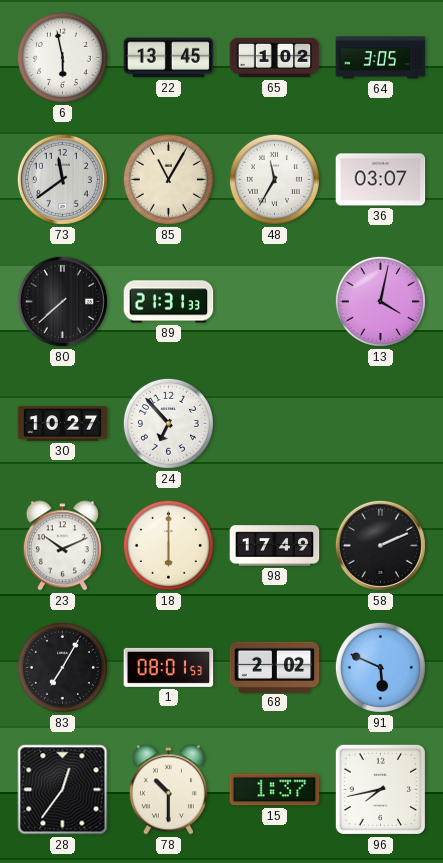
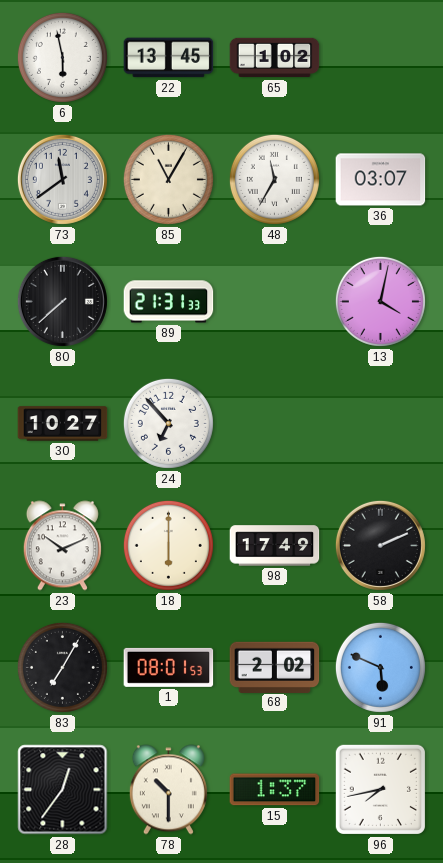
64: 3:05 -> none (381, 58)
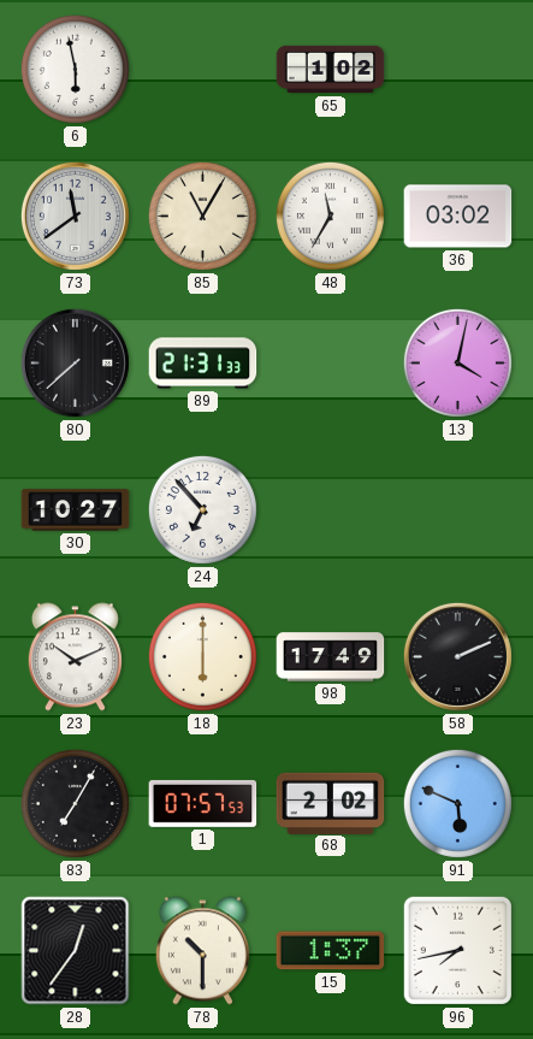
22: 13:45 -> none (169, 58)
36: 03:07 -> 03:02 (458, 217)
1: 08:01 -> 07:57 (203, 803)
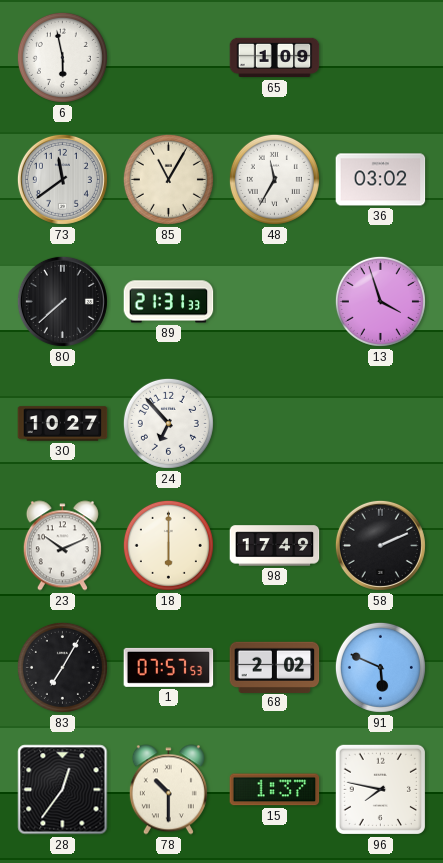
65: 1:02 -> 1:09 (275, 58)
13: 4:02 -> 3:57 (380, 301)
96: 7:43 -> 7:47 (380, 789)
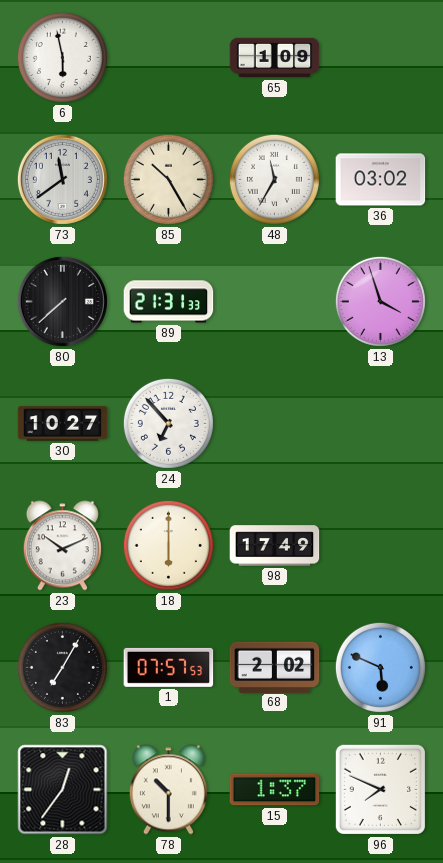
85: 11:05 -> 10:25 (168, 179)
58: 2:11 -> none (380, 545)
96: 7:47 -> 7:49 (380, 789)
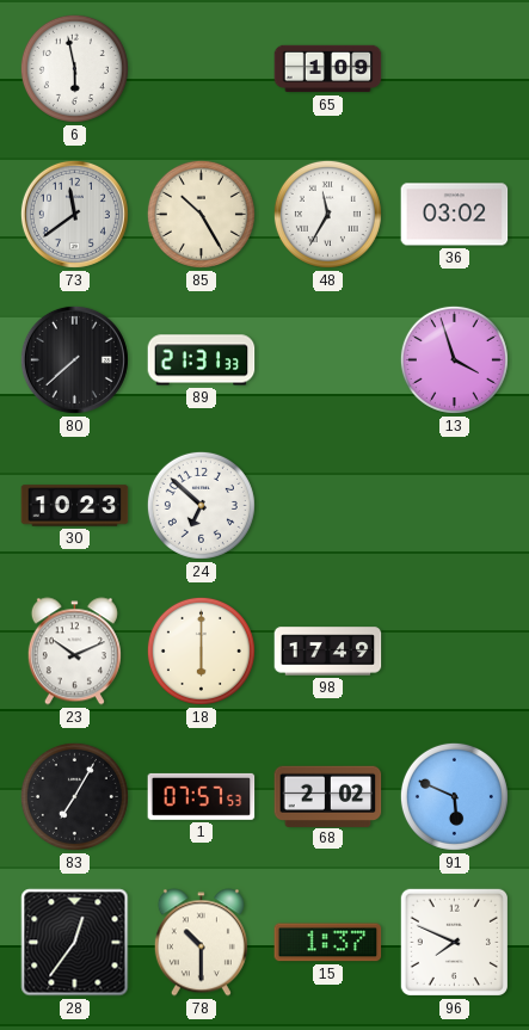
30: 10:27 -> 10:23 (75, 506)
24: 6:53 -> 6:52 (201, 505)
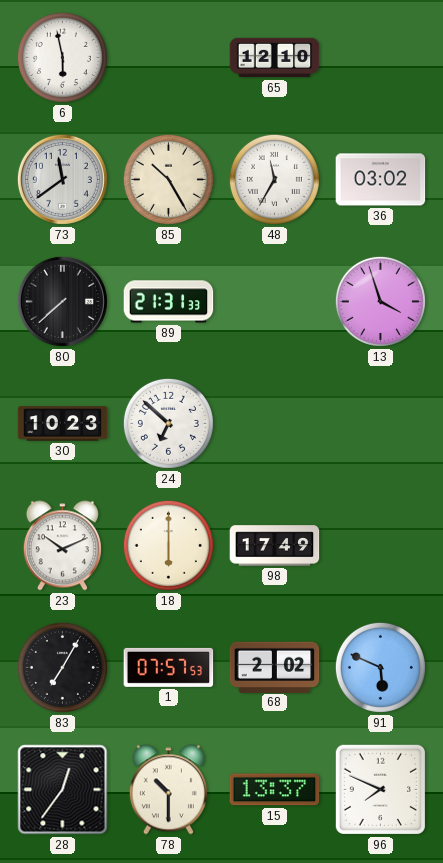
65: 1:09 -> 12:10 (275, 58)
15: 1:37 -> 13:37 (275, 790)
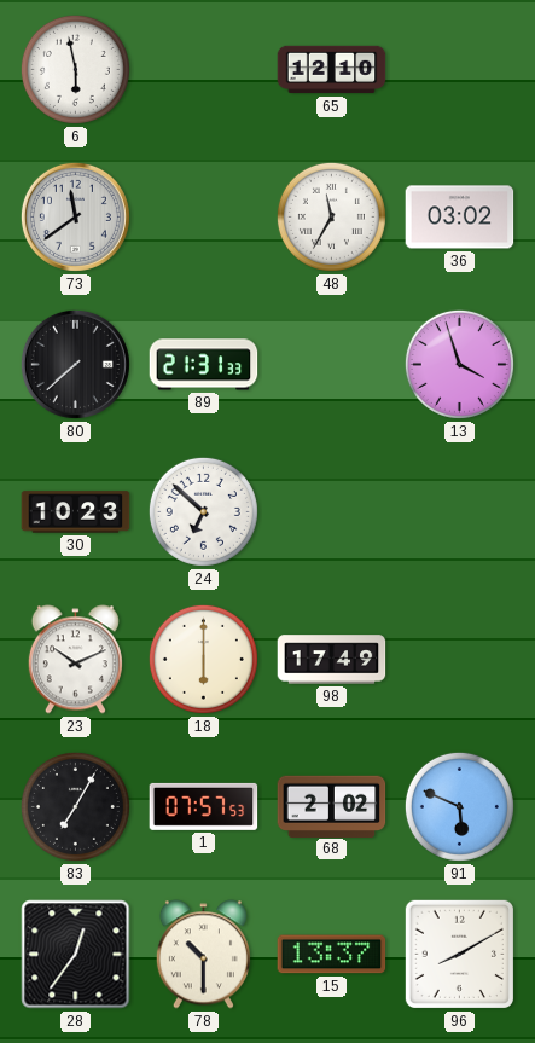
85: 10:25 -> none (168, 179)
96: 7:49 -> 8:10 (459, 954)
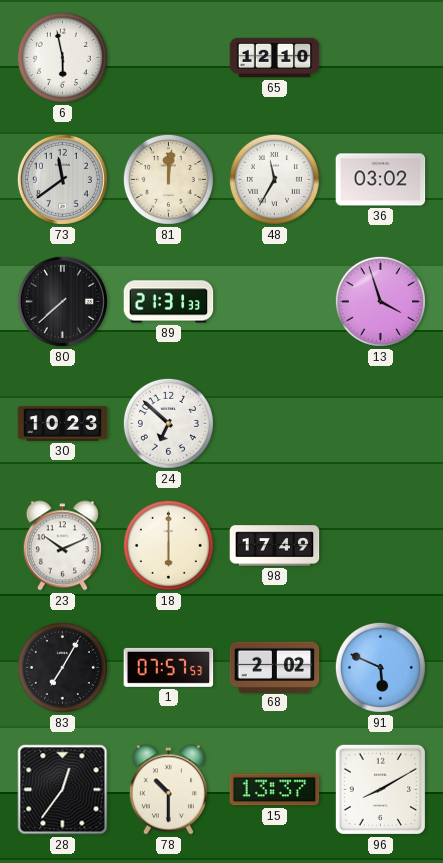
81: none -> 12:01 (168, 179)
